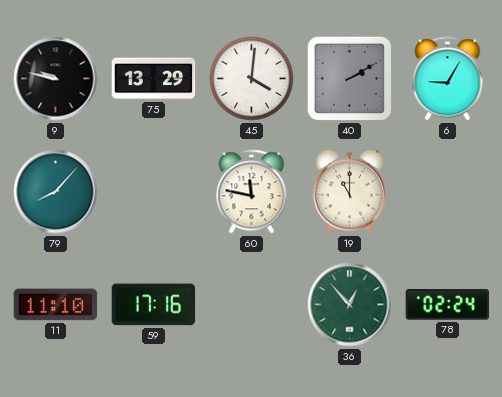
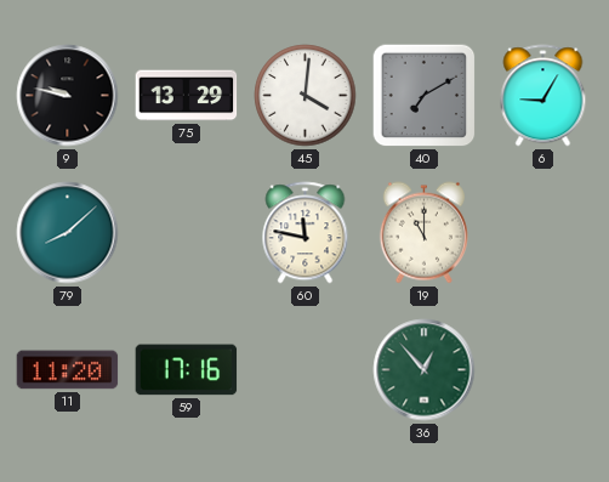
40: 2:10 -> 7:10 (425, 96)
79: 8:07 -> 8:08 (68, 233)
11: 11:10 -> 11:20 (68, 370)
78: 02:24 -> none (448, 305)
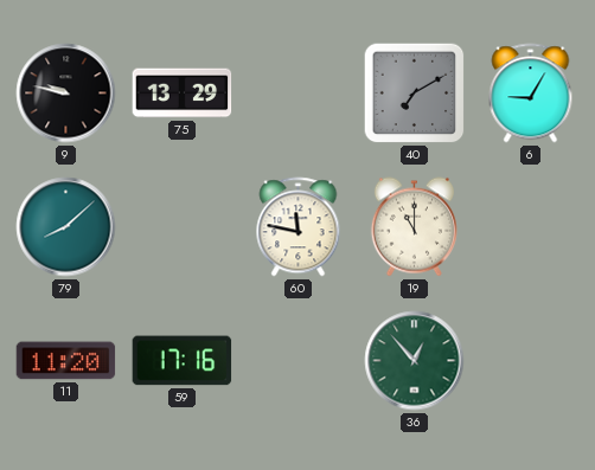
45: 4:01 -> none (306, 96)
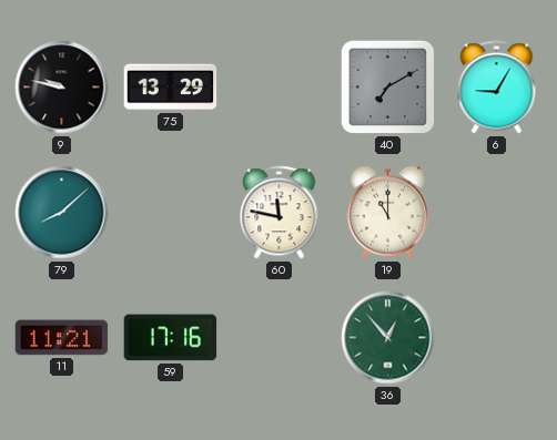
11: 11:20 -> 11:21 (62, 338)
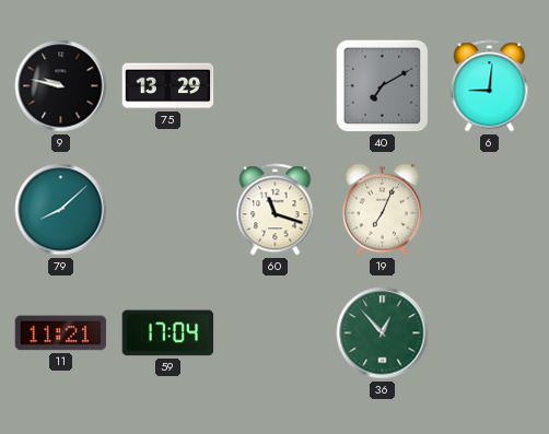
6: 9:05 -> 9:01 (490, 86)
60: 11:47 -> 11:18 (276, 210)
19: 11:00 -> 7:04 (382, 210)
59: 17:16 -> 17:04 (168, 333)
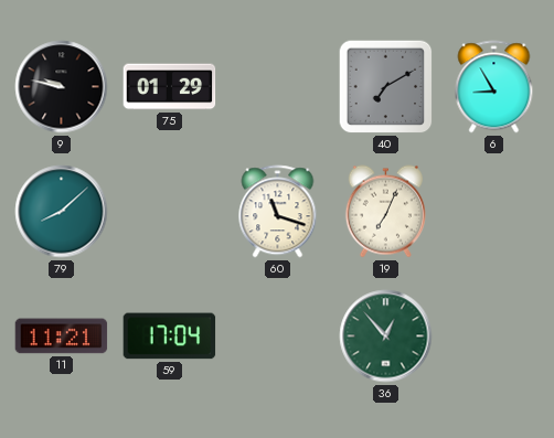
75: 13:29 -> 01:29 (170, 87)
6: 9:01 -> 8:55 (494, 87)
